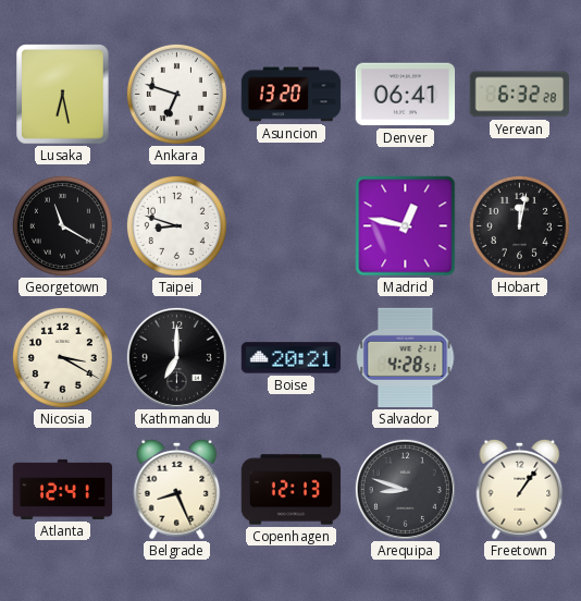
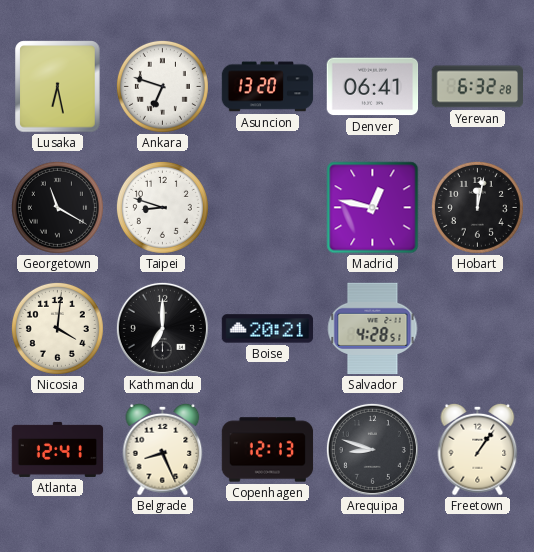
Nicosia: 3:20 -> 4:01 (57, 328)
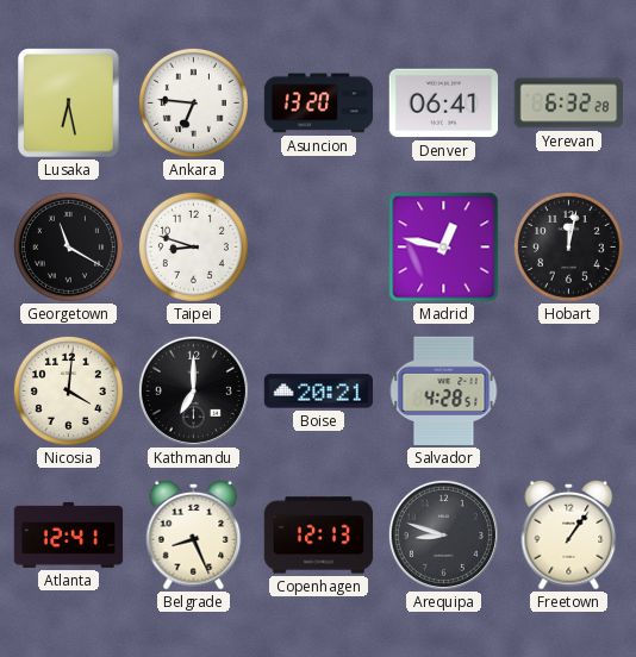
Ankara: 6:48 -> 6:46 (193, 102)
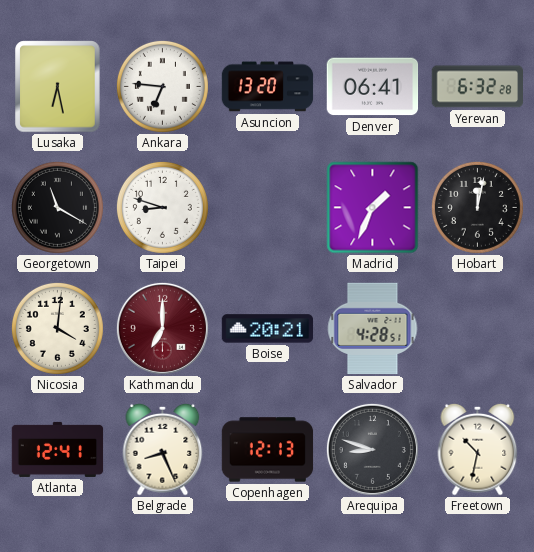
Madrid: 12:47 -> 1:34 (373, 208)
Kathmandu dial: black -> burgundy (162, 328)
Freetown: 1:06 -> 10:32 (478, 449)
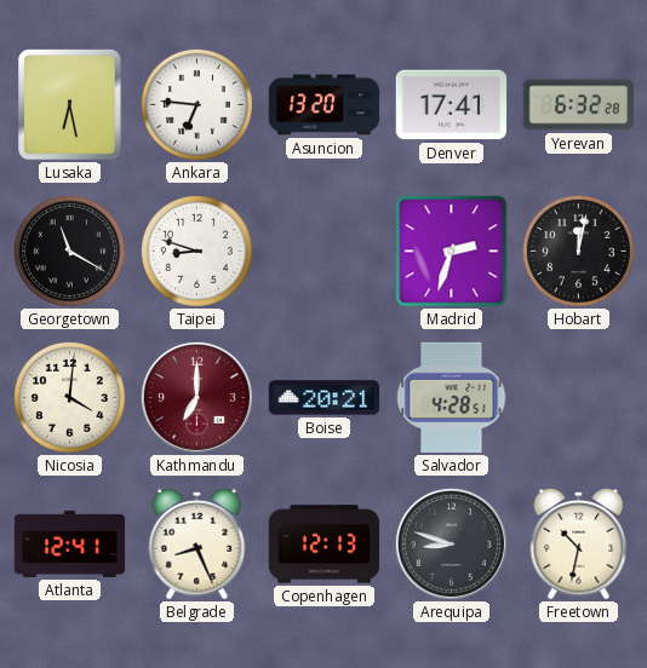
Denver: 06:41 -> 17:41 (452, 105)
Madrid: 1:34 -> 2:33 (452, 252)
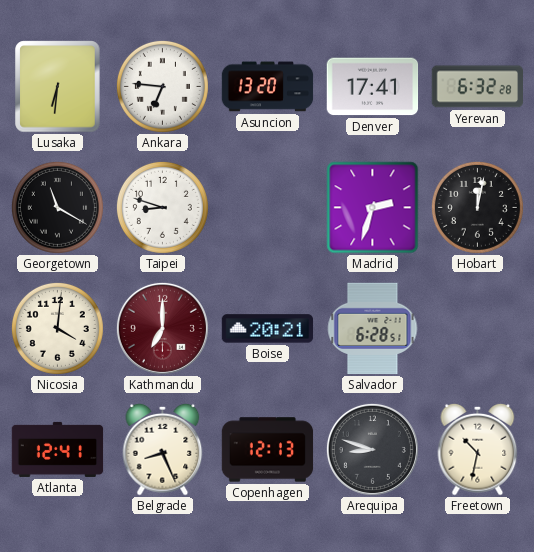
Lusaka: 6:28 -> 6:31 (58, 87)
Salvador: 4:28 -> 6:28 (373, 329)
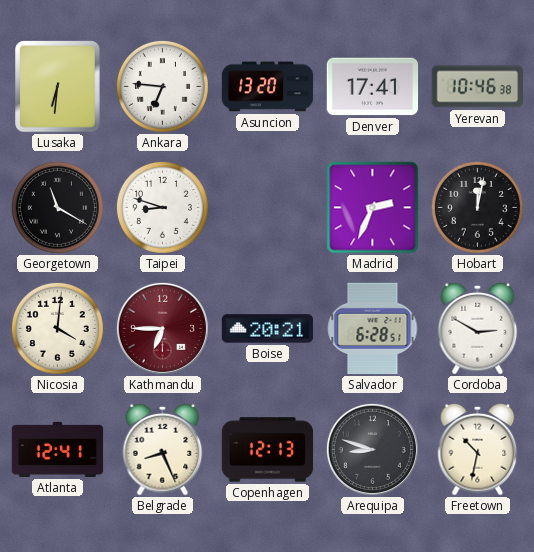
Yerevan: 6:32 -> 10:46 (477, 87)
Madrid: 2:33 -> 2:34 (373, 208)
Kathmandu: 7:00 -> 6:45 (162, 328)
Cordoba: none -> 2:50 (478, 328)
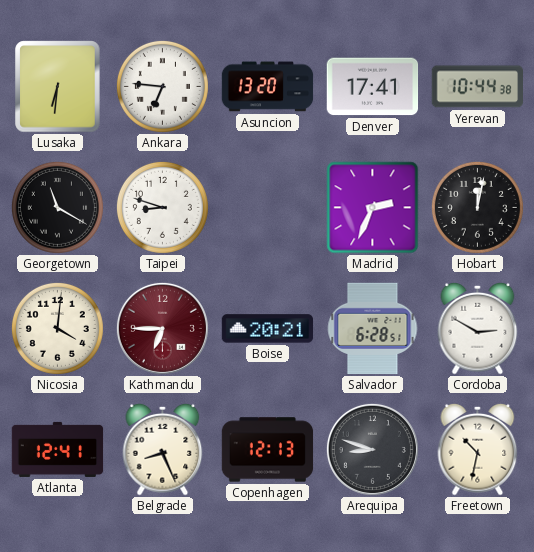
Yerevan: 10:46 -> 10:44 (477, 87)
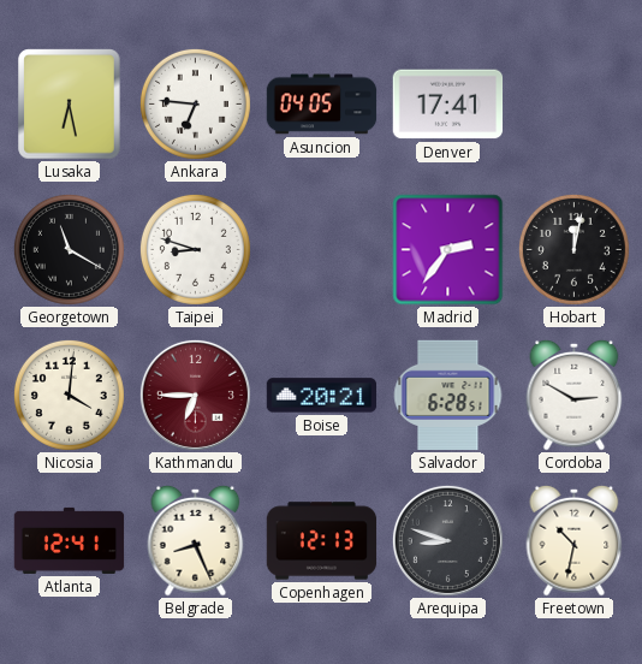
Lusaka: 6:31 -> 6:28 (70, 105)
Asuncion: 13:20 -> 04:05 (322, 105)
Yerevan: 10:44 -> none (477, 87)
Madrid: 2:34 -> 2:36 (448, 250)
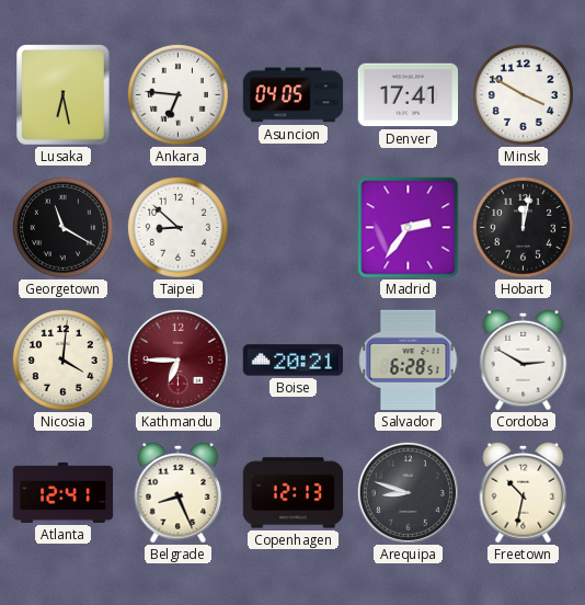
Minsk: none -> 3:50 (523, 94)
Taipei: 8:48 -> 8:52 (177, 227)
